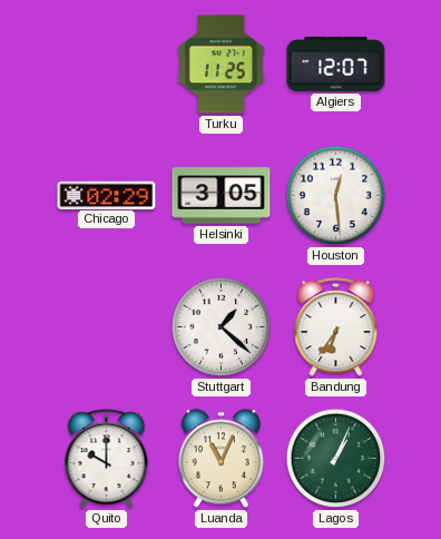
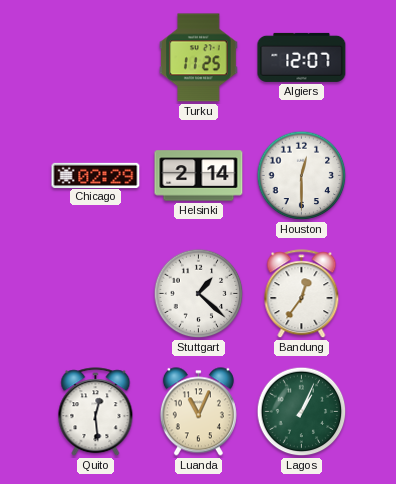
Helsinki: 3:05 -> 2:14 (199, 176)
Houston: 12:29 -> 12:30 (302, 176)
Bandung: 6:36 -> 12:36 (302, 294)
Quito: 10:00 -> 12:29 (96, 412)
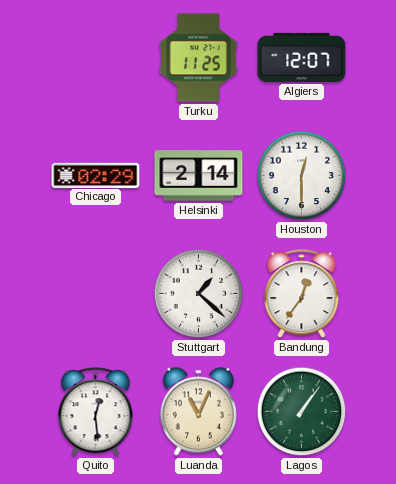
Lagos: 1:04 -> 1:06 (302, 412)
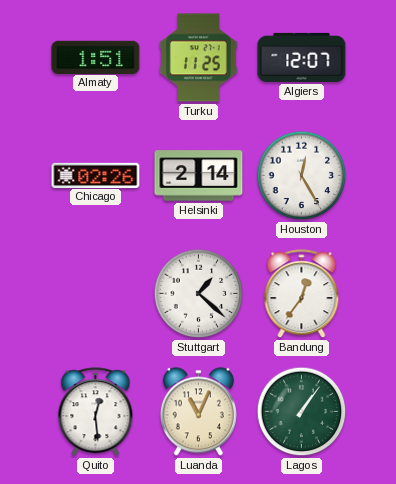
Almaty: none -> 1:51 (96, 57)
Chicago: 02:29 -> 02:26 (96, 175)
Houston: 12:30 -> 12:25 (302, 176)
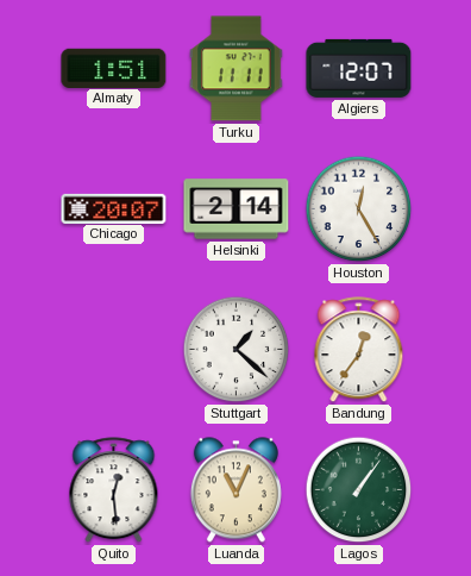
Turku: 11:25 -> 11:11 (237, 69)
Chicago: 02:26 -> 20:07 (114, 208)
